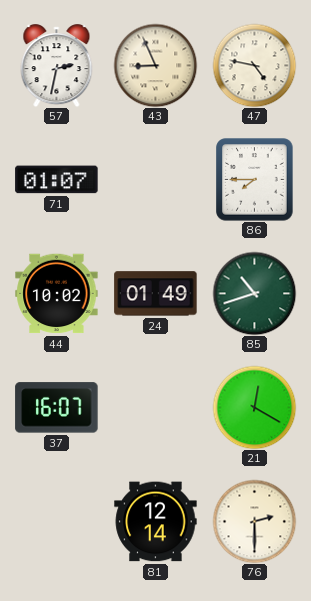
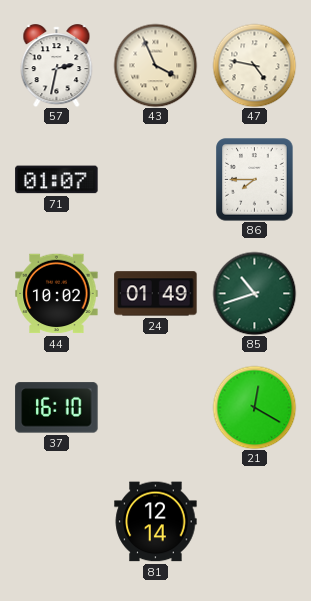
43: 8:56 -> 3:56 (155, 65)
37: 16:07 -> 16:10 (57, 408)
76: 2:30 -> none (254, 521)
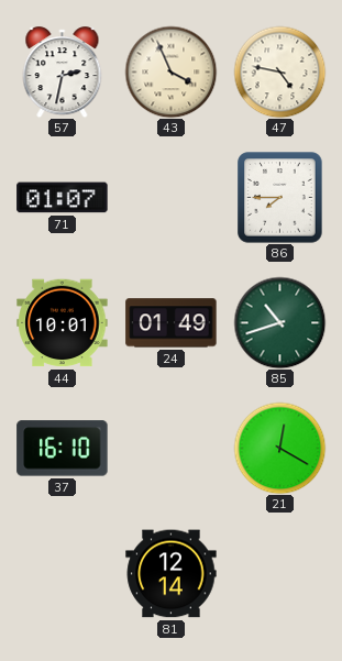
44: 10:02 -> 10:01 (63, 323)
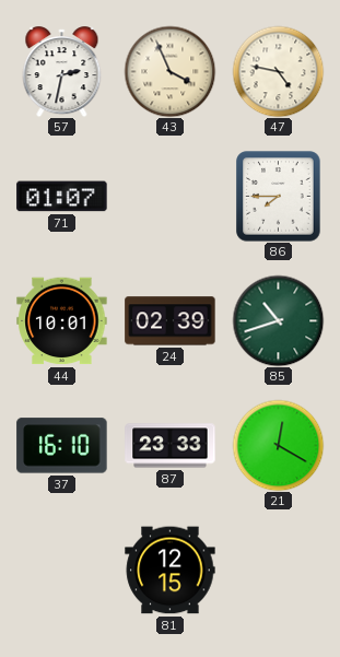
24: 01:49 -> 02:39 (171, 321)
87: none -> 23:33 (171, 446)
81: 12:14 -> 12:15 (171, 571)
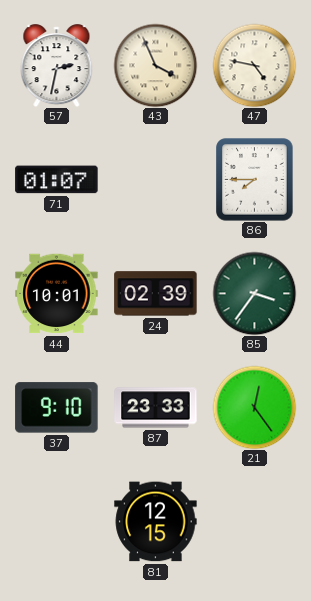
85: 10:42 -> 3:36 (254, 293)
37: 16:10 -> 9:10 (57, 408)
21: 12:20 -> 12:24 (254, 407)
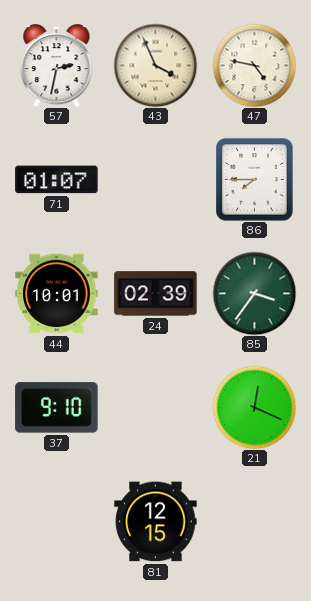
87: 23:33 -> none (156, 408)
21: 12:24 -> 12:19 (254, 407)
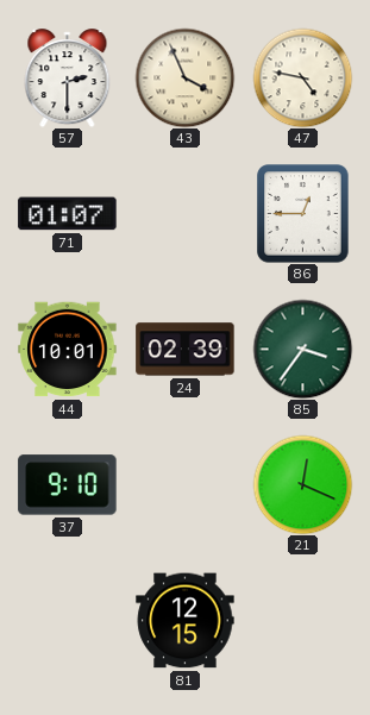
57: 2:32 -> 2:30 (68, 79)
86: 7:45 -> 12:45 (303, 214)
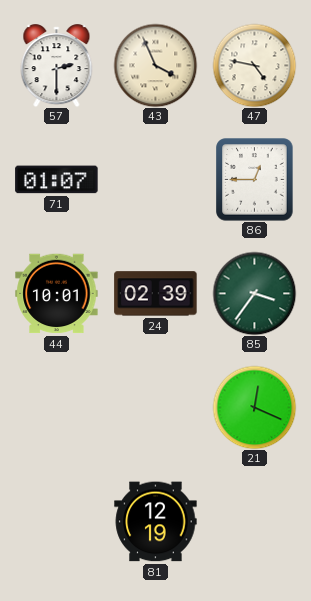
37: 9:10 -> none (68, 485)
81: 12:15 -> 12:19 (156, 522)
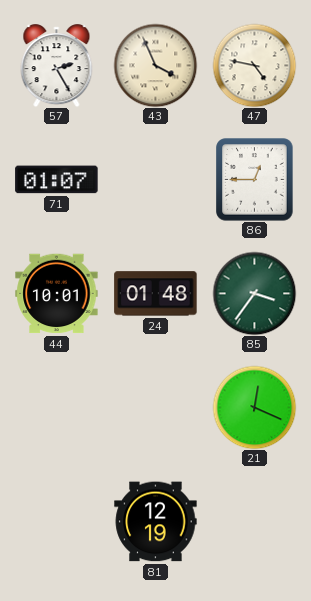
57: 2:30 -> 2:25 (57, 66)
24: 02:39 -> 01:48 (156, 294)
